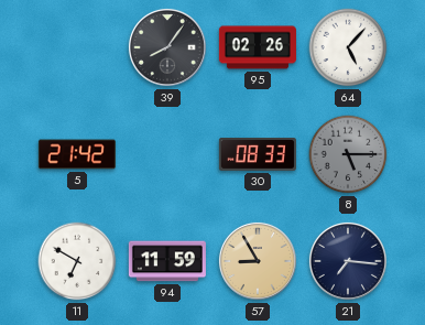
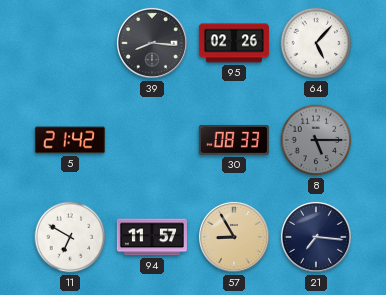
39: 8:06 -> 8:16 (152, 43)
94: 11:59 -> 11:57 (152, 237)
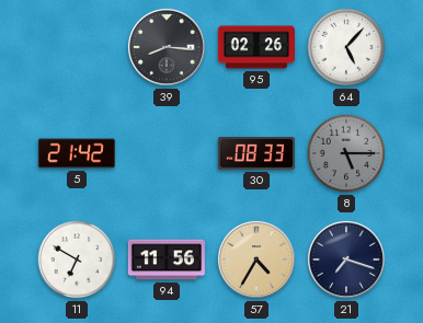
94: 11:57 -> 11:56 (167, 259)
57: 8:55 -> 4:35 (256, 259)
21: 7:16 -> 7:18 (346, 259)
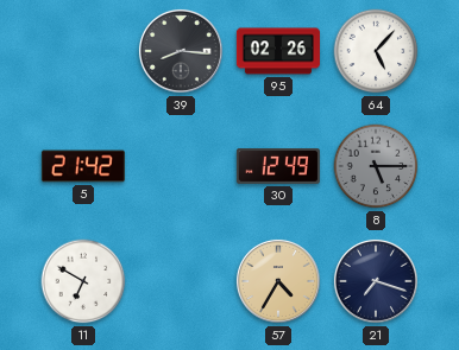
30: 08:33 -> 12:49 (278, 167)
94: 11:56 -> none (167, 259)
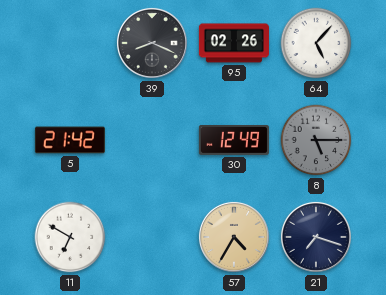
39: 8:16 -> 8:19 (152, 43)
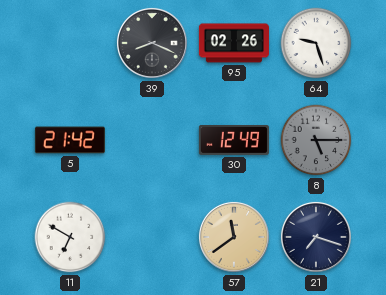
64: 5:07 -> 9:27 (316, 43)
57: 4:35 -> 11:39 (234, 237)
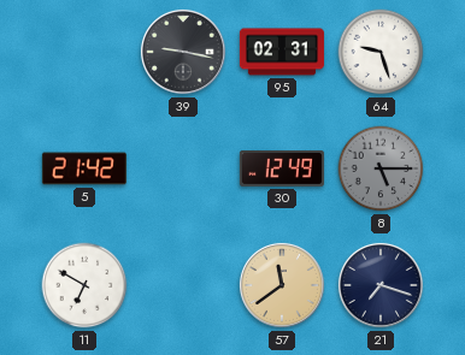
39: 8:19 -> 9:17 (183, 52)
95: 02:26 -> 02:31 (282, 52)
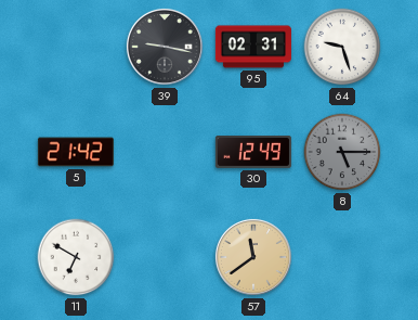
21: 7:18 -> none (381, 285)
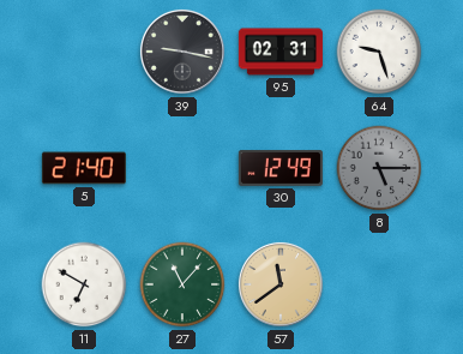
5: 21:42 -> 21:40 (84, 168)
27: none -> 11:07 (182, 284)
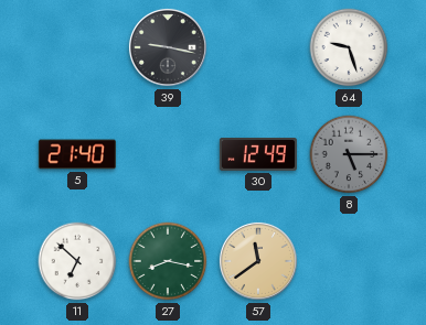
95: 02:31 -> none (281, 52)
11: 6:50 -> 6:52 (77, 261)
27: 11:07 -> 8:17 (168, 261)
